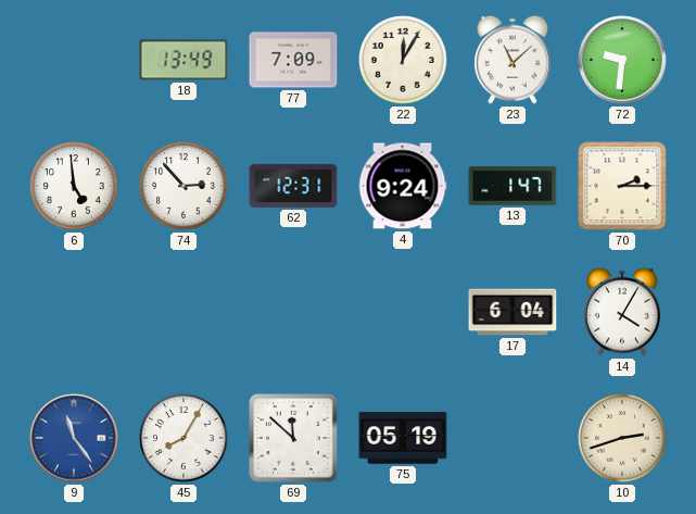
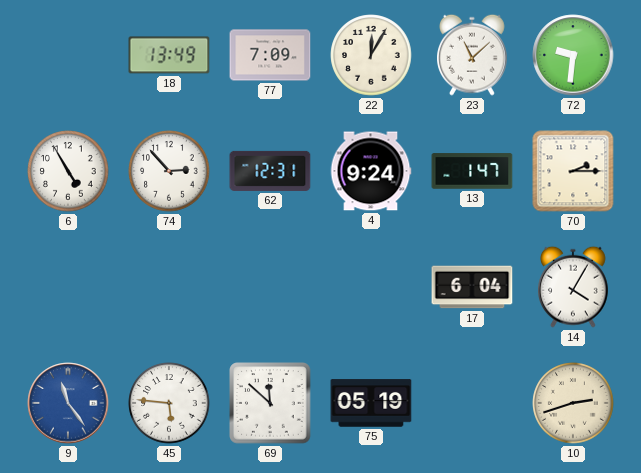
6: 4:59 -> 4:55 (68, 171)
45: 8:05 -> 5:46 (169, 403)
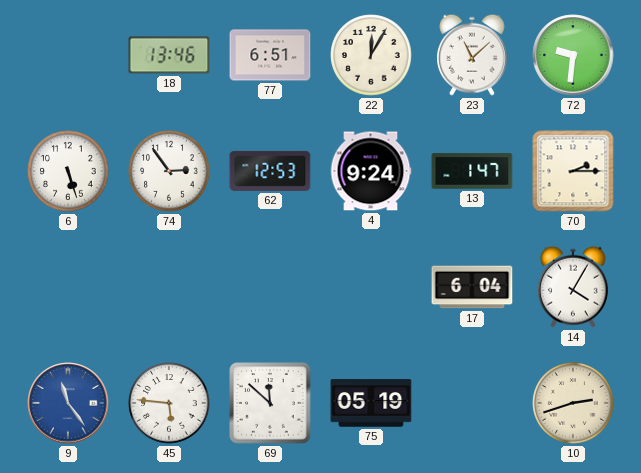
18: 13:49 -> 13:46 (169, 55)
77: 7:09 -> 6:51 (270, 55)
6: 4:55 -> 5:27 (68, 171)
74: 2:53 -> 2:54 (169, 171)
62: 12:31 -> 12:53 (270, 171)
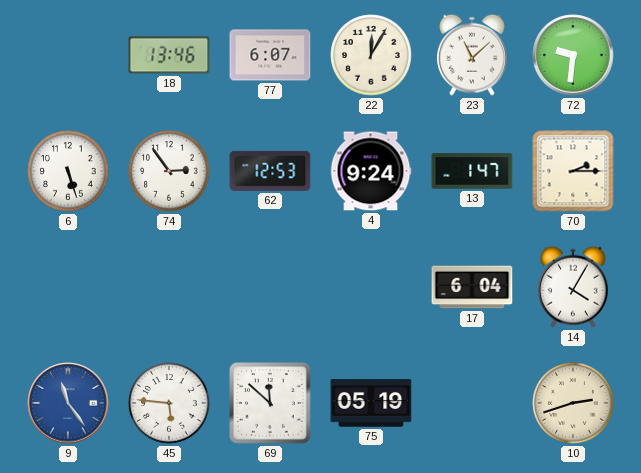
77: 6:51 -> 6:07 (270, 55)
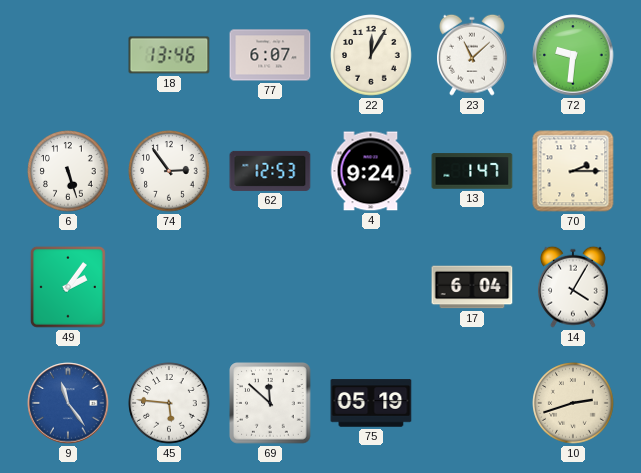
49: none -> 2:06 (68, 287)
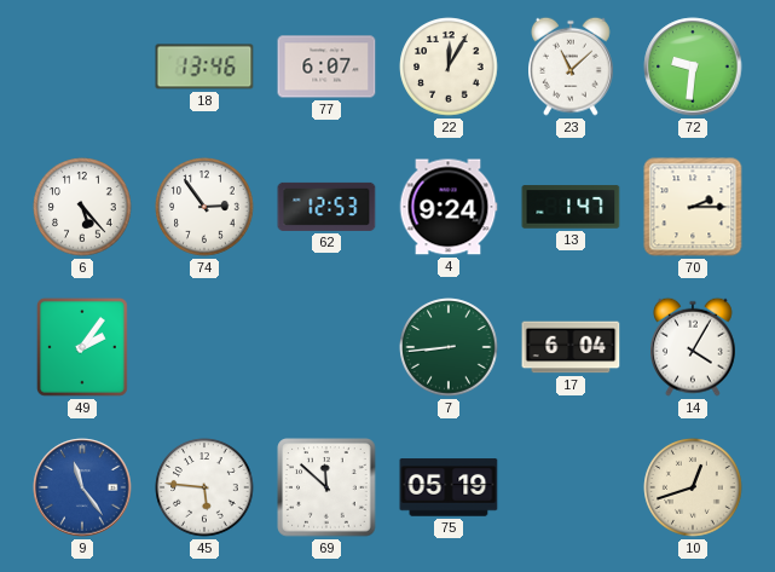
6: 5:27 -> 5:23 (82, 207)
7: none -> 8:44 (449, 347)
10: 2:42 -> 12:42 (693, 487)
